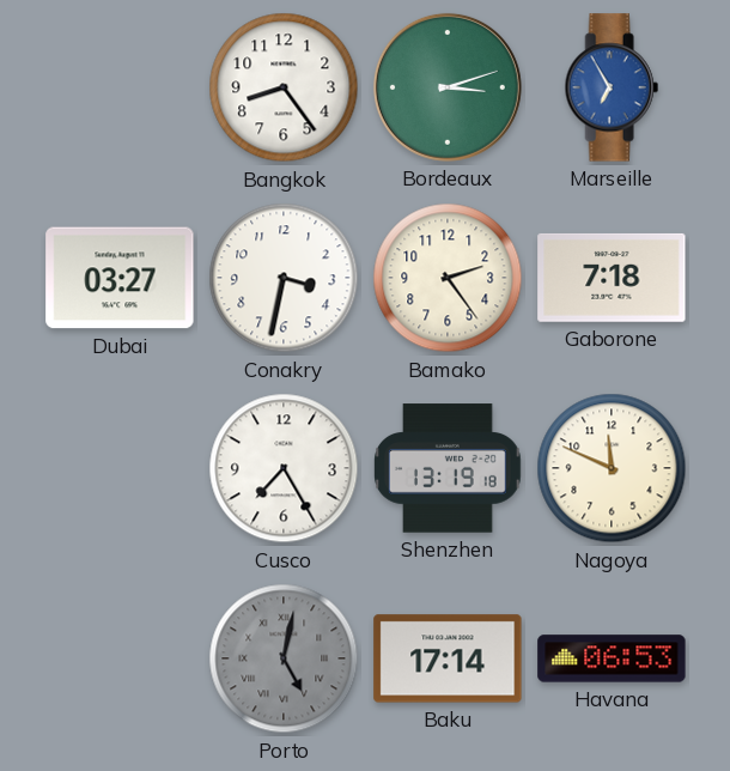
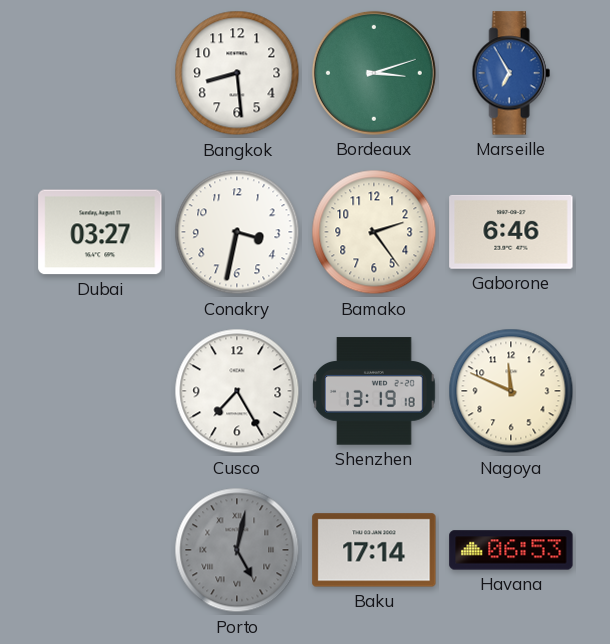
Bangkok: 8:24 -> 8:29 (237, 73)
Gaborone: 7:18 -> 6:46 (511, 232)
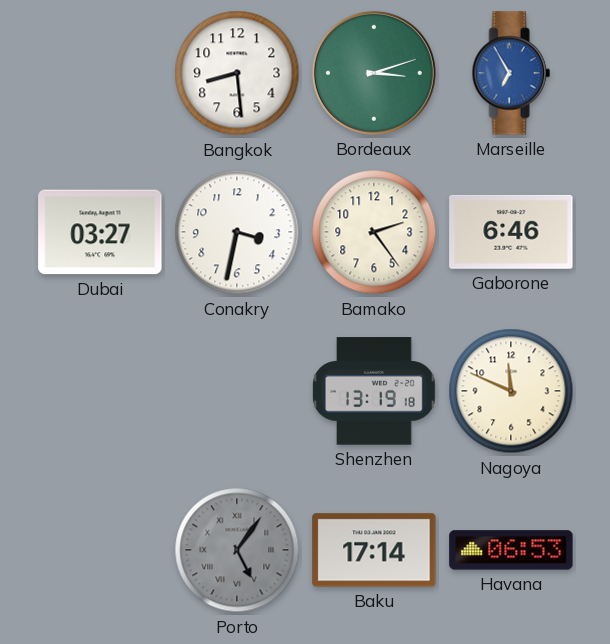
Cusco: 7:25 -> none (237, 391)
Porto: 5:02 -> 5:06 (237, 550)
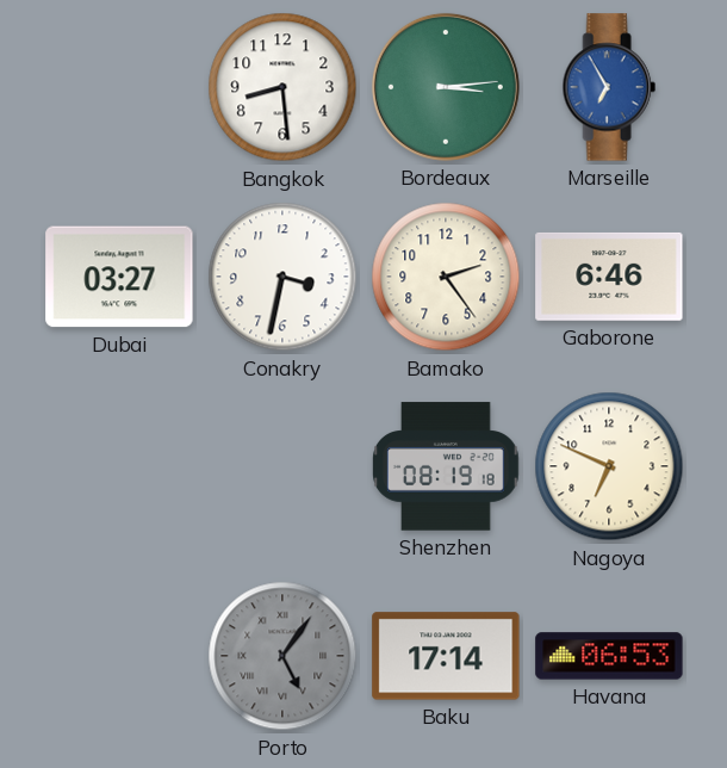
Bordeaux: 3:12 -> 3:14 (446, 87)
Shenzhen: 13:19 -> 08:19 (447, 466)
Nagoya: 11:49 -> 6:49 (609, 466)
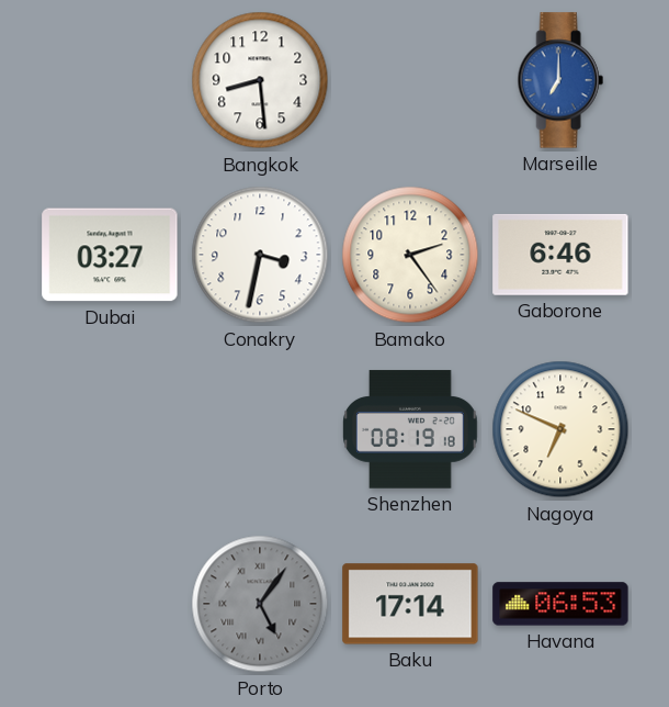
Bordeaux: 3:14 -> none (446, 87)
Marseille: 6:55 -> 7:00 (560, 80)
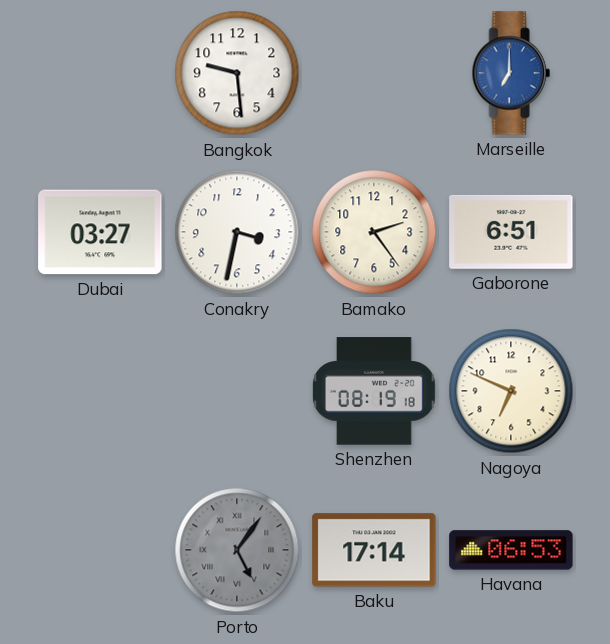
Bangkok: 8:29 -> 9:29 (237, 73)
Gaborone: 6:46 -> 6:51 (511, 232)
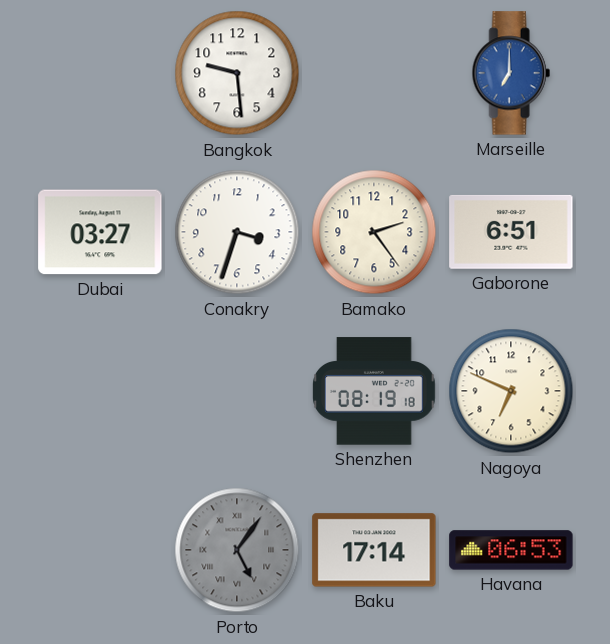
Conakry: 3:32 -> 3:33 (237, 232)
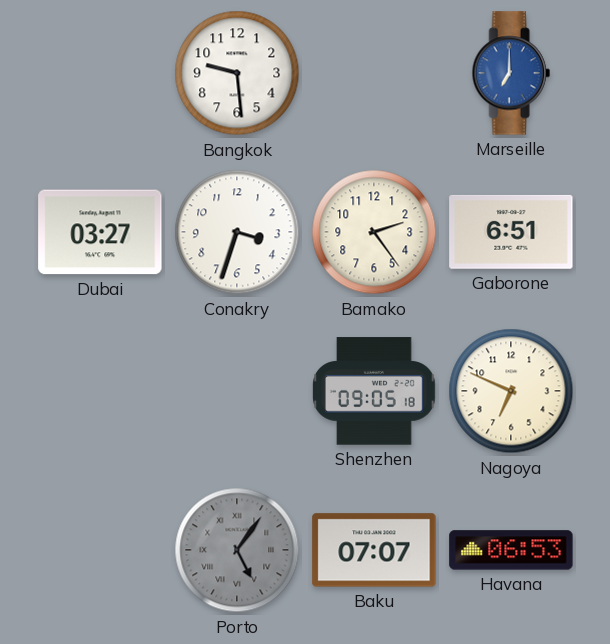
Shenzhen: 08:19 -> 09:05 (375, 391)
Baku: 17:14 -> 07:07 (374, 550)
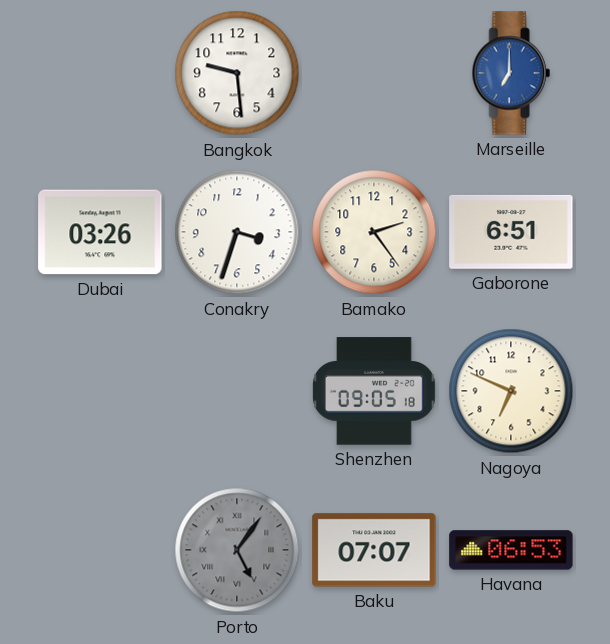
Dubai: 03:27 -> 03:26 (100, 232)
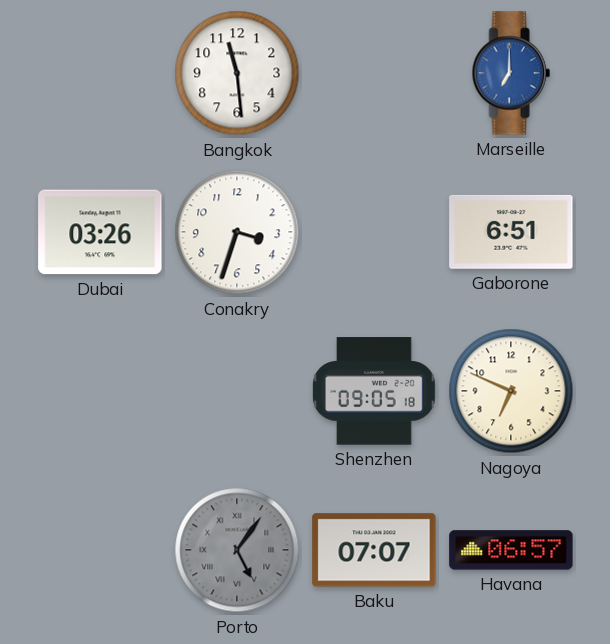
Bangkok: 9:29 -> 11:29 (237, 73)
Bamako: 2:24 -> none (374, 232)
Havana: 06:53 -> 06:57 (511, 550)
